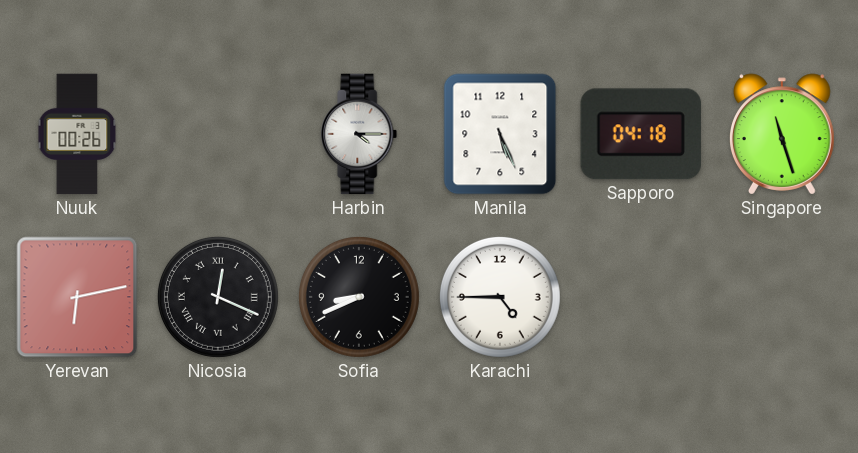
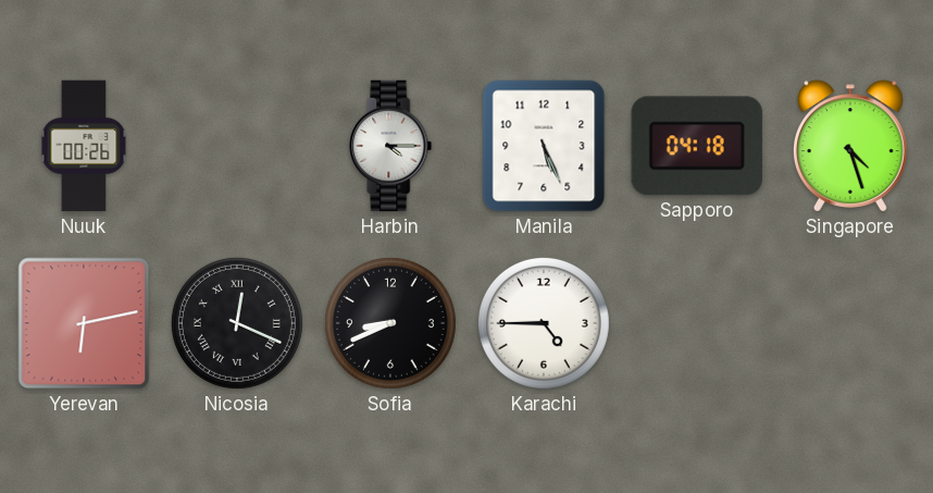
Singapore: 11:27 -> 4:27 (850, 146)
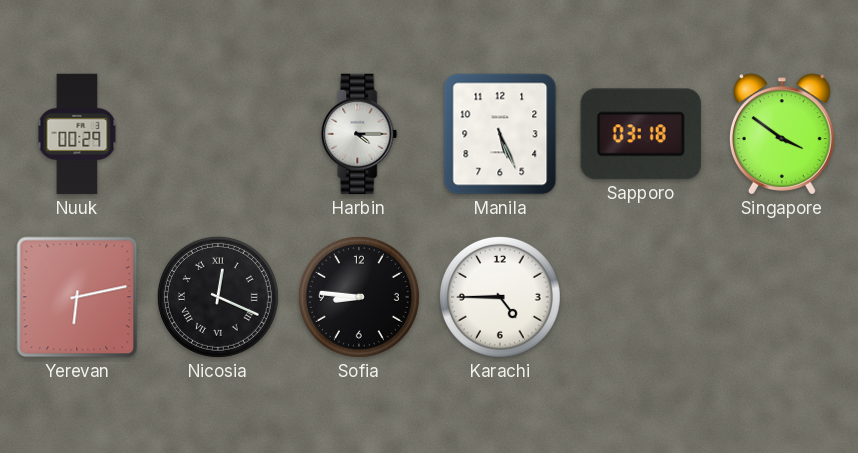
Nuuk: 00:26 -> 00:29 (77, 134)
Sapporo: 04:18 -> 03:18 (641, 134)
Singapore: 4:27 -> 3:51 (782, 134)
Sofia: 8:41 -> 8:46 (359, 297)
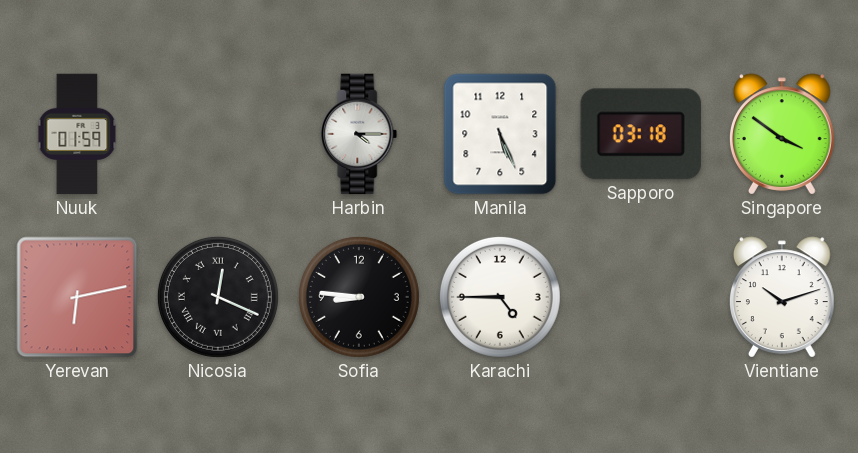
Nuuk: 00:29 -> 01:59 (77, 134)
Vientiane: none -> 10:12 (782, 297)
